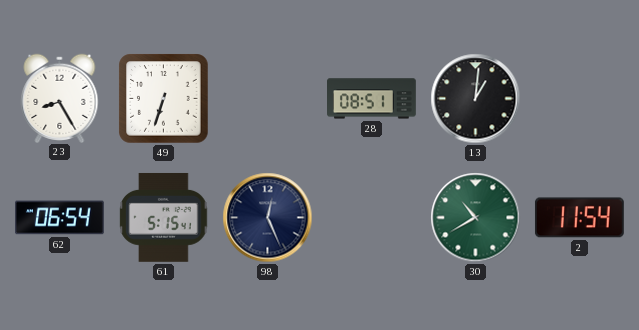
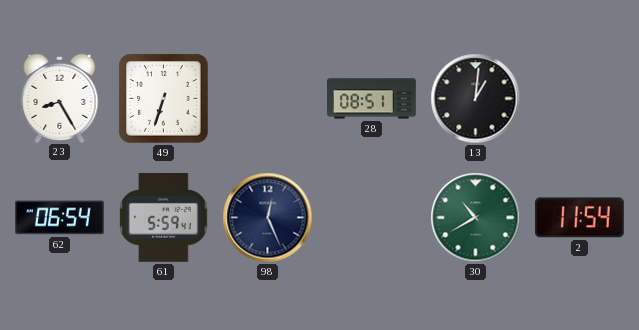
61: 5:15 -> 5:59 (164, 217)
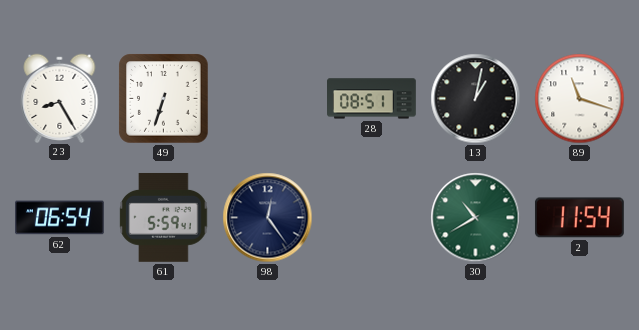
13: 1:01 -> 1:02 (476, 99)
89: none -> 11:18 (580, 99)
98: 12:26 -> 12:24 (268, 218)
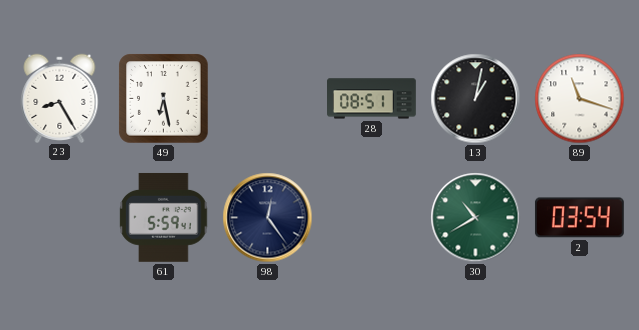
49: 6:33 -> 6:28 (164, 99)
62: 06:54 -> none (60, 218)
2: 11:54 -> 03:54 (579, 218)
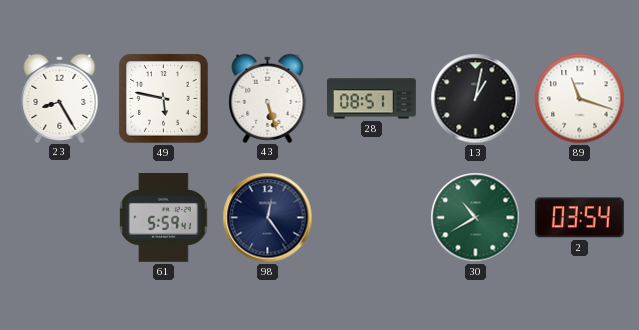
49: 6:28 -> 5:47 (164, 99)
43: none -> 5:27 (268, 98)
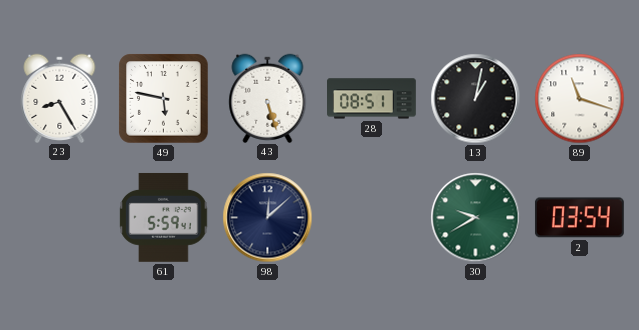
98: 12:24 -> 12:08 (268, 218)
30: 10:40 -> 9:40 (476, 218)
